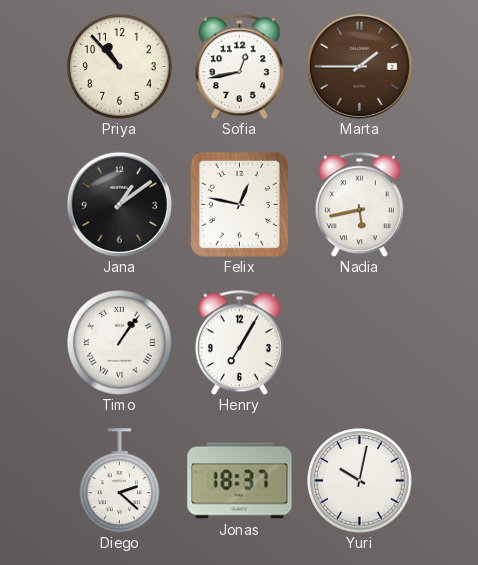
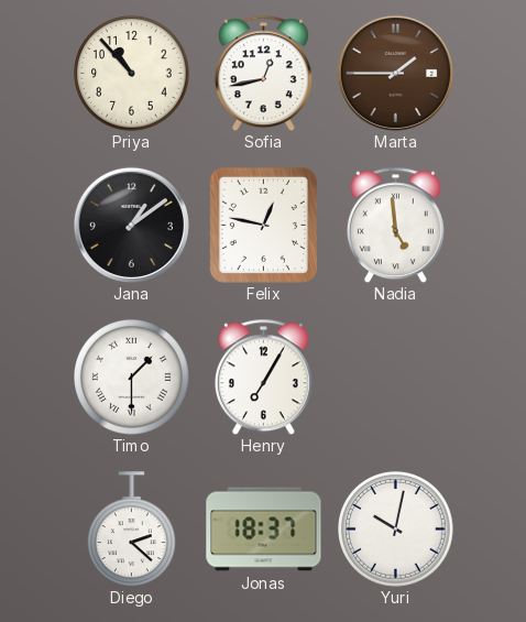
Nadia: 5:43 -> 4:59 (395, 225)
Timo: 1:06 -> 1:30 (132, 378)
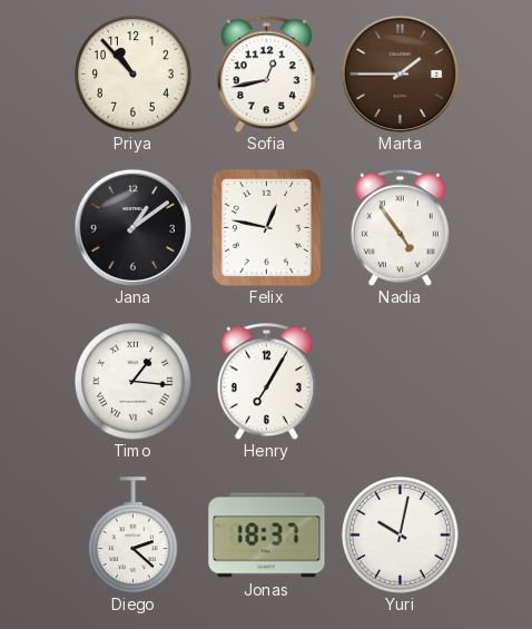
Nadia: 4:59 -> 4:54 (400, 227)
Timo: 1:30 -> 1:16 (134, 382)
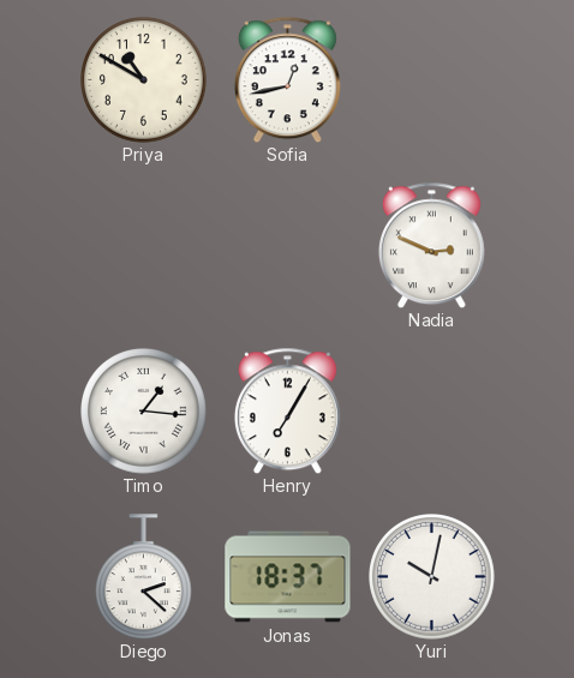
Priya: 10:53 -> 10:50 (144, 80)
Marta: 1:45 -> none (400, 73)
Jana: 1:09 -> none (132, 227)
Felix: 12:47 -> none (266, 227)
Nadia: 4:54 -> 2:49 (431, 245)
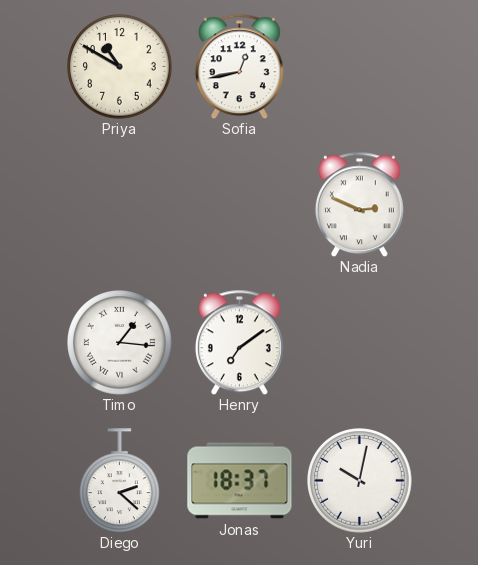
Henry: 7:05 -> 7:09 (239, 342)
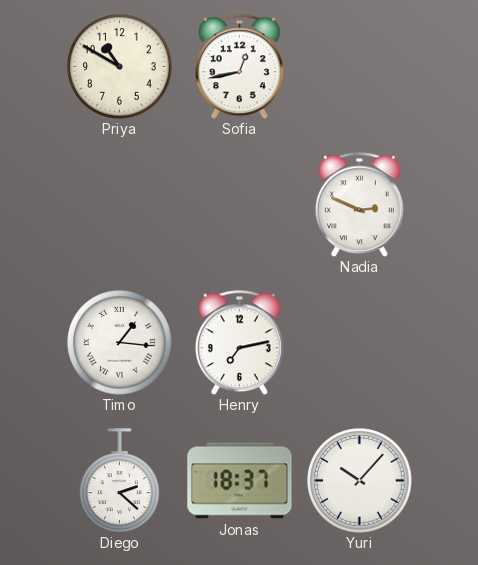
Henry: 7:09 -> 7:13 (239, 342)
Yuri: 10:02 -> 10:07 (360, 481)
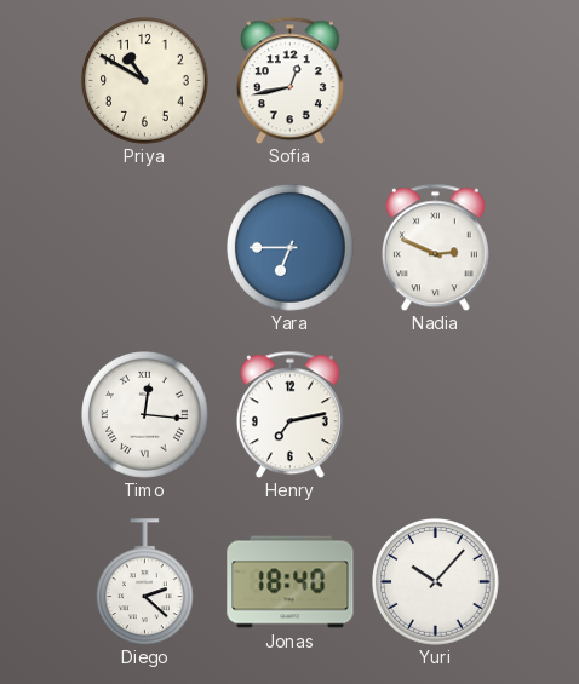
Yara: none -> 6:45 (291, 248)
Timo: 1:16 -> 12:16 (145, 415)
Jonas: 18:37 -> 18:40 (291, 582)
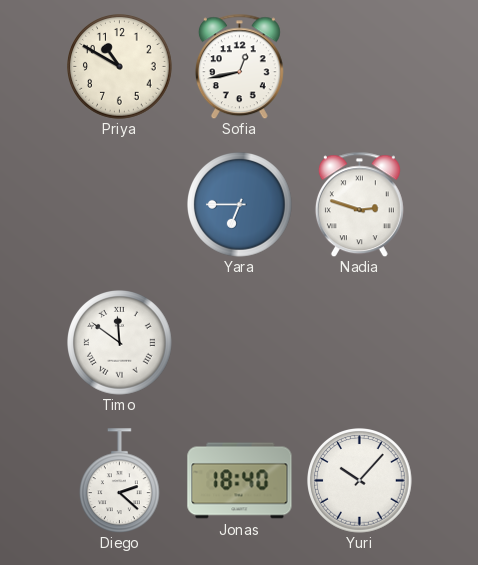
Nadia: 2:49 -> 2:48 (359, 204)
Timo: 12:16 -> 11:51 (120, 343)
Henry: 7:13 -> none (289, 414)
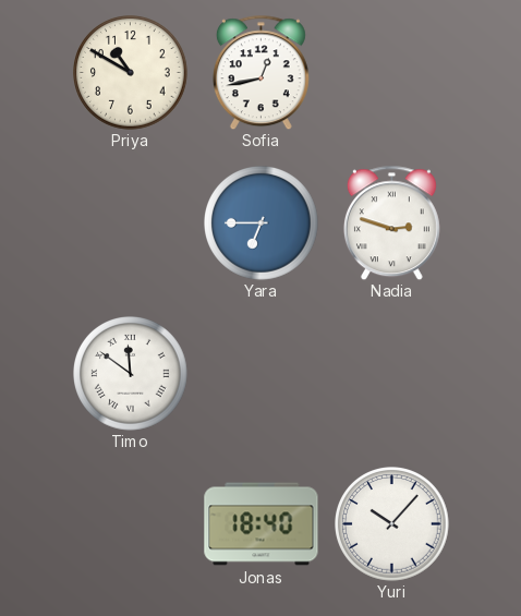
Diego: 2:22 -> none (120, 481)
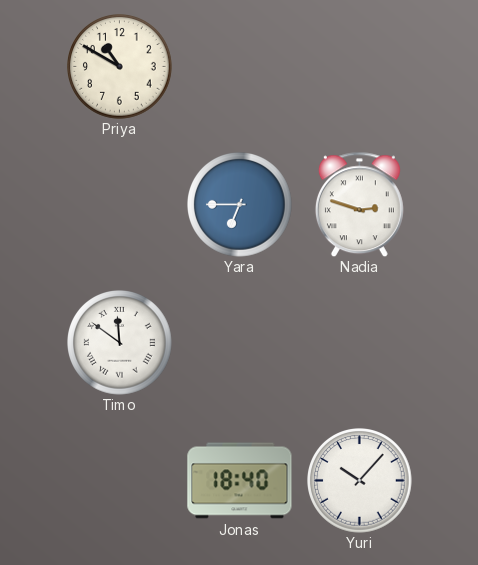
Sofia: 12:43 -> none (260, 72)
